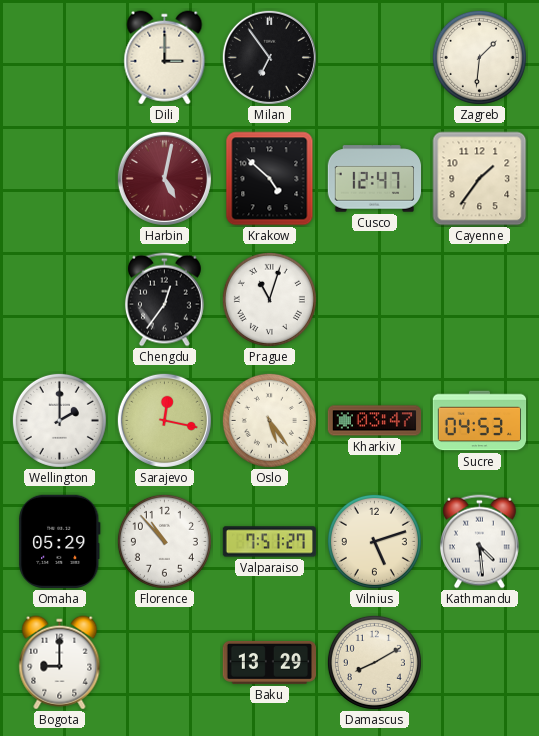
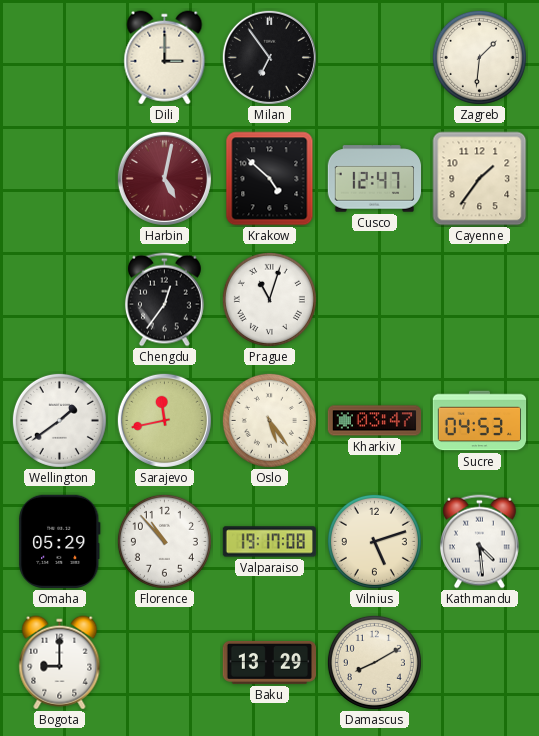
Wellington: 2:00 -> 1:39 (59, 420)
Sarajevo: 12:17 -> 11:43 (164, 420)
Valparaiso: 7:51 -> 19:17 (270, 542)
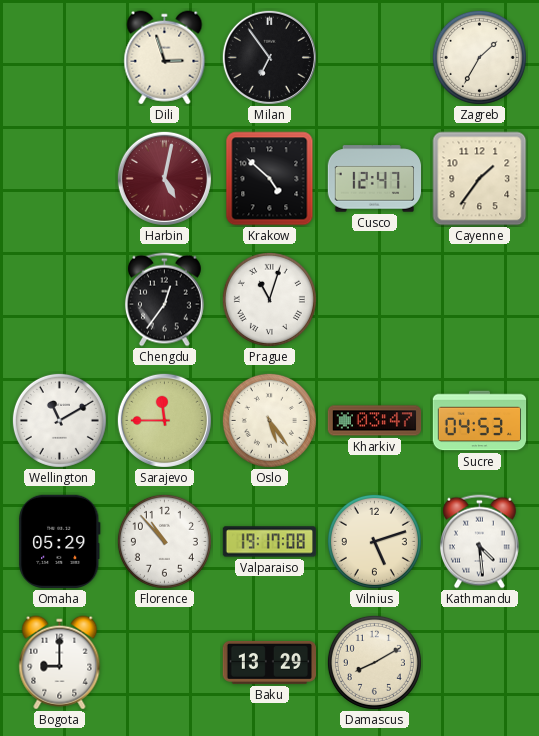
Dili: 3:00 -> 2:57 (165, 58)
Zagreb: 1:31 -> 1:35 (479, 57)
Wellington: 1:39 -> 11:10 (59, 420)
Sarajevo: 11:43 -> 11:45 (164, 420)
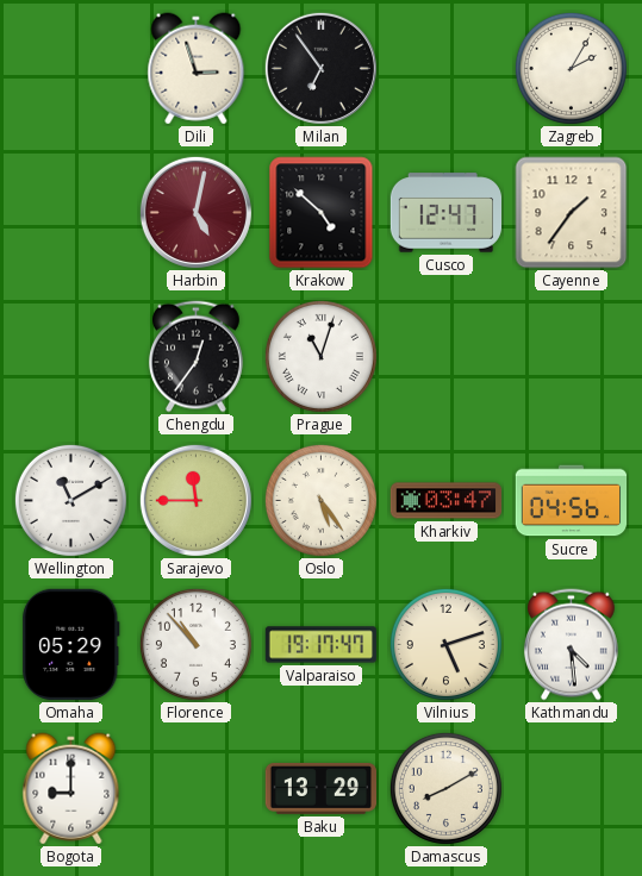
Zagreb: 1:35 -> 2:05 (571, 68)
Sucre: 04:53 -> 04:56 (572, 501)
Valparaiso: 19:17:08 -> 19:17:47 (322, 645)
